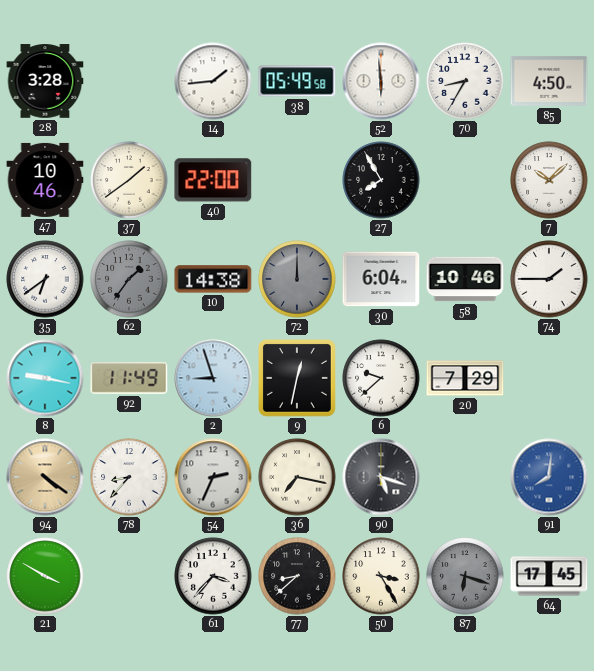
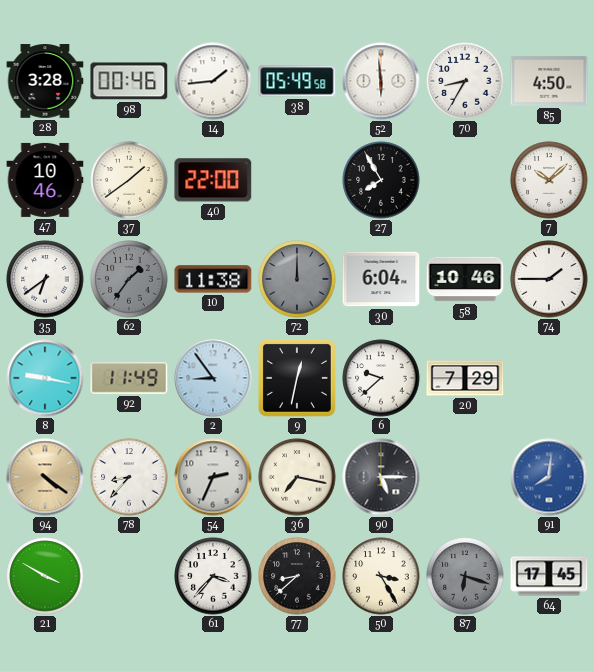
98: none -> 00:46 (129, 81)
10: 14:38 -> 11:38 (213, 279)
2: 8:57 -> 8:54 (213, 378)
90: 5:18 -> 5:15 (381, 477)
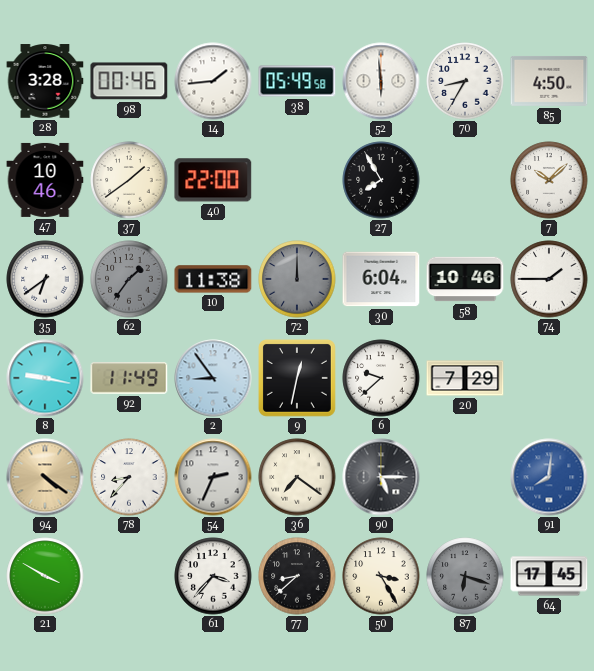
36: 7:17 -> 7:21 (297, 477)
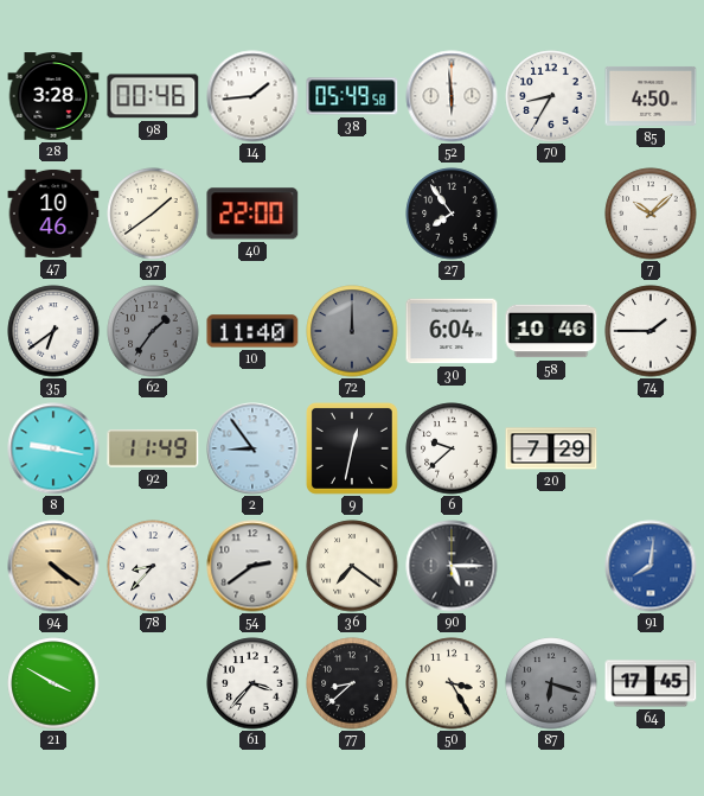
27: 7:55 -> 7:54 (452, 214)
10: 11:38 -> 11:40 (252, 331)
54: 2:34 -> 2:39 (252, 566)
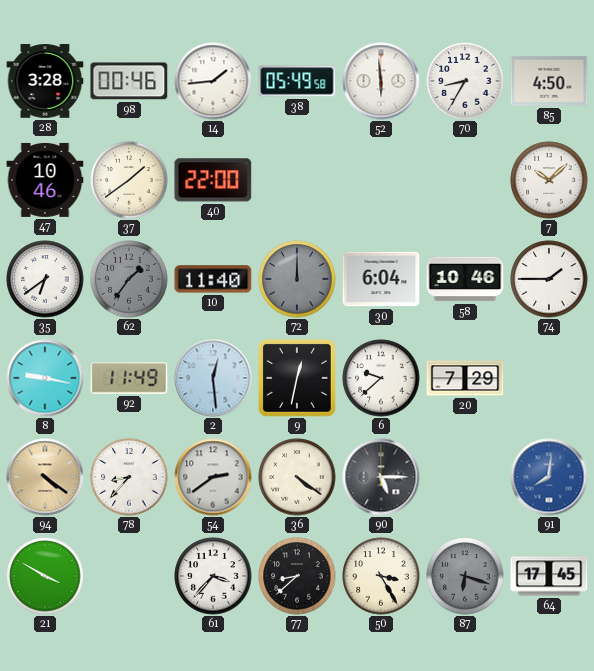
27: 7:54 -> none (452, 214)
2: 8:54 -> 12:29 (213, 378)
36: 7:21 -> 4:21 (297, 477)
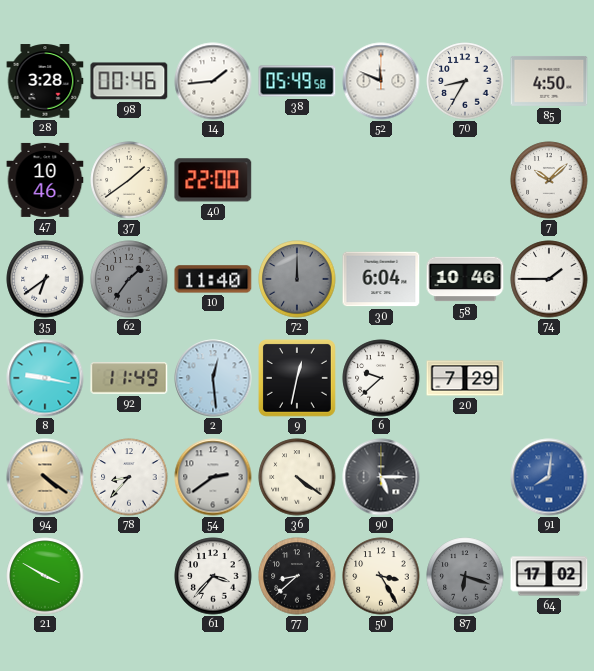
52: 5:59 -> 11:49 (381, 81)
64: 17:45 -> 17:02 (549, 576)
